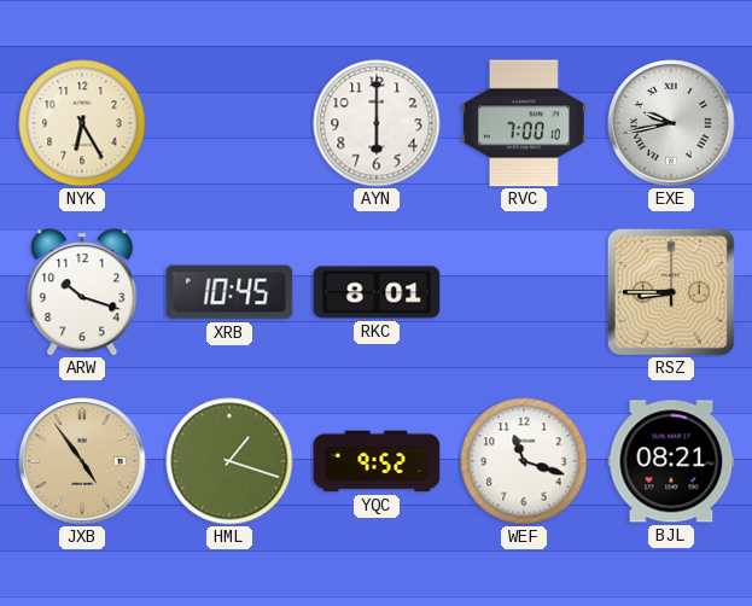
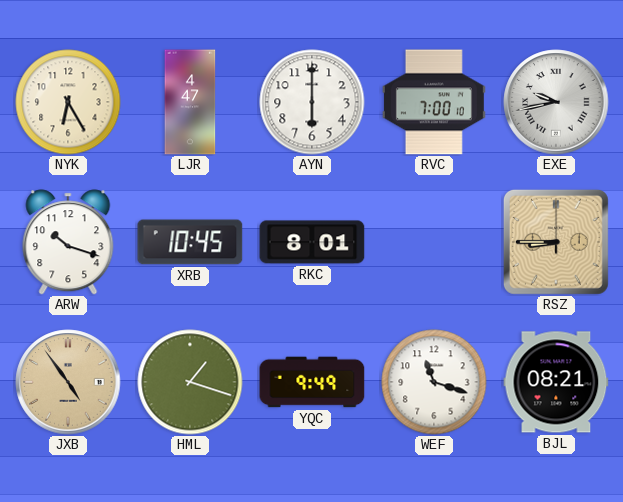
LJR: none -> 4:47 (190, 102)
YQC: 9:52 -> 9:49 (312, 382)
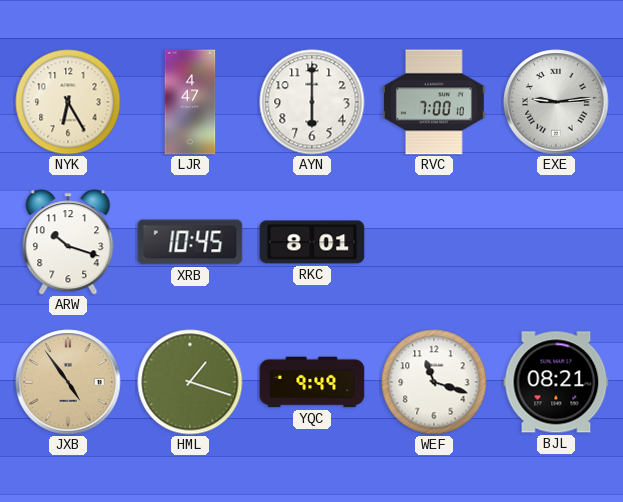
EXE: 9:43 -> 9:14 (556, 102)
RSZ: 8:45 -> none (556, 242)
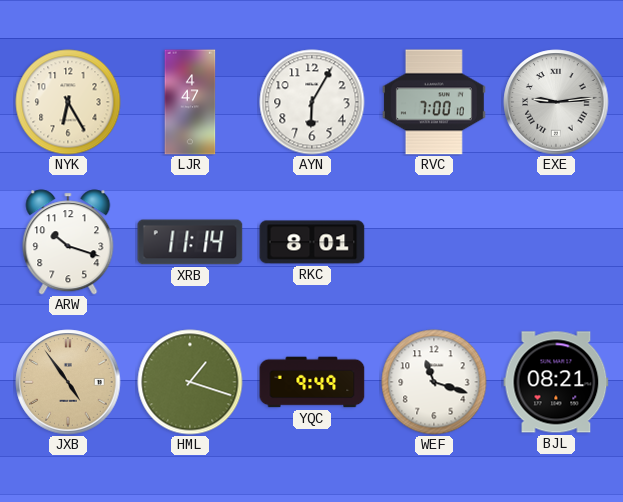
AYN: 6:00 -> 6:05 (312, 102)
XRB: 10:45 -> 11:14 (190, 242)
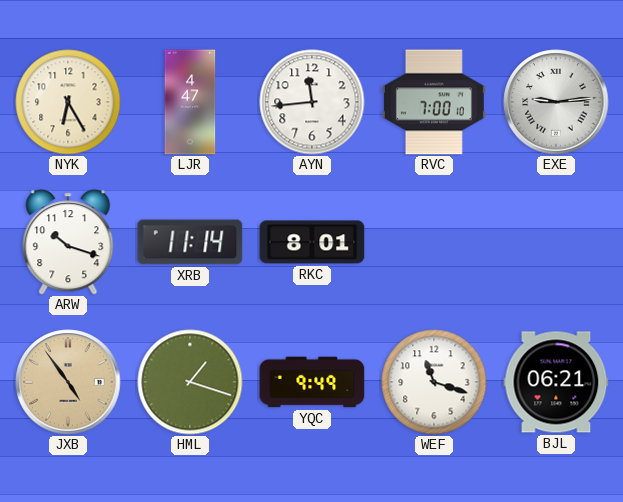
AYN: 6:05 -> 11:44 (312, 102)
BJL: 08:21 -> 06:21 (556, 382)
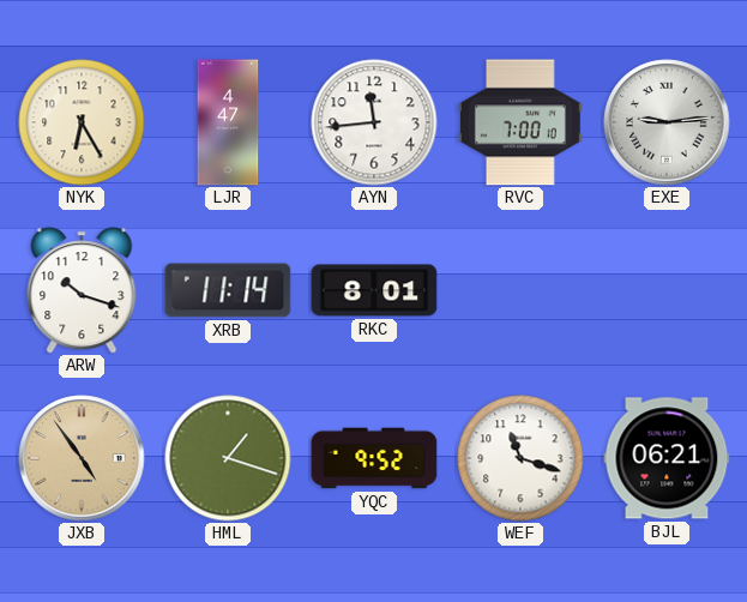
YQC: 9:49 -> 9:52 (374, 458)
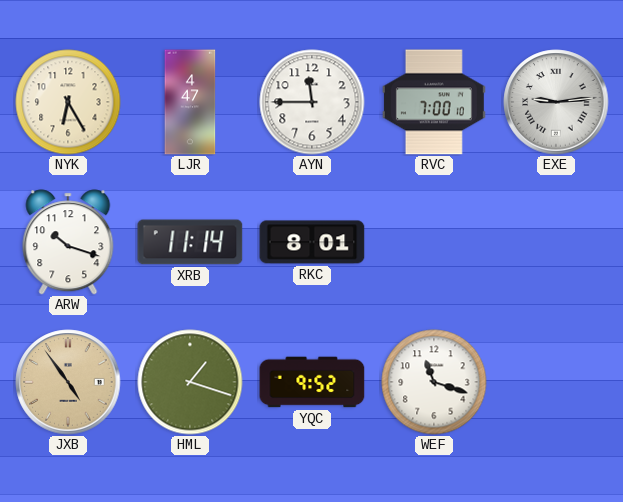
AYN: 11:44 -> 11:45 (312, 102)
BJL: 06:21 -> none (667, 458)
